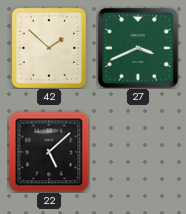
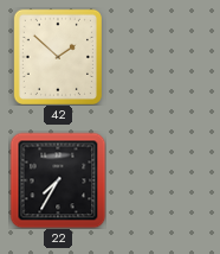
27: 3:41 -> none (138, 48)
22: 5:08 -> 7:35 (58, 180)
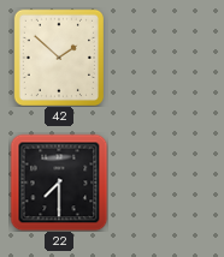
22: 7:35 -> 7:30 (59, 183)
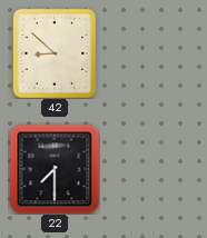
42: 1:52 -> 8:52 (55, 52)
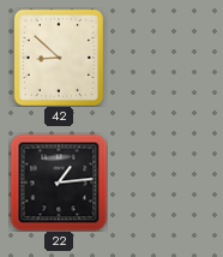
22: 7:30 -> 1:14 (59, 183)
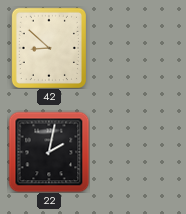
22: 1:14 -> 2:02 (49, 152)
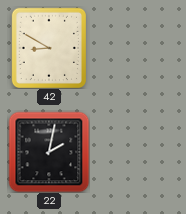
42: 8:52 -> 8:50 (49, 47)
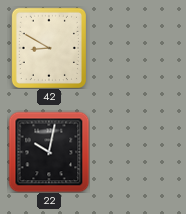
22: 2:02 -> 10:02 (49, 152)
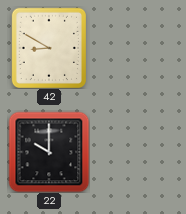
22: 10:02 -> 10:00 (49, 152)
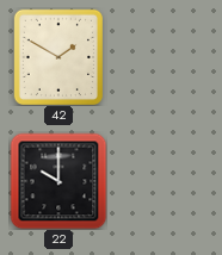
42: 8:50 -> 1:50 (58, 56)
